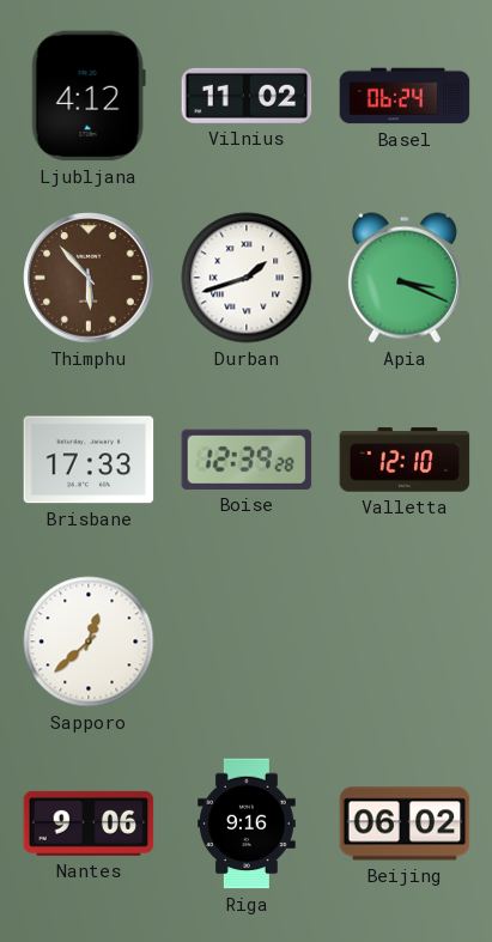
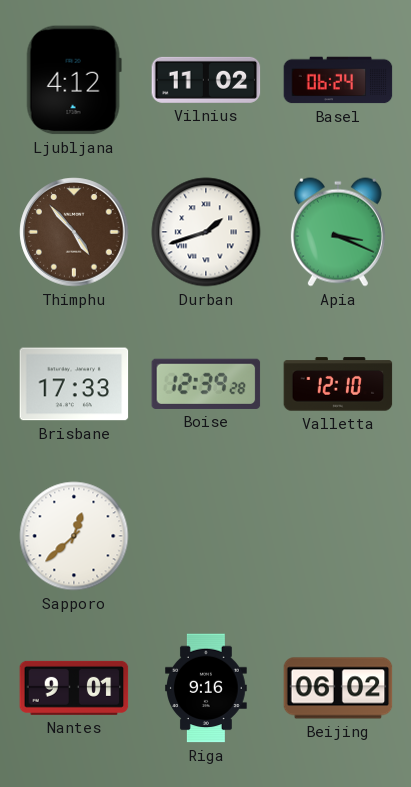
Thimphu: 5:53 -> 4:53 (74, 232)
Nantes: 9:06 -> 9:01 (74, 688)
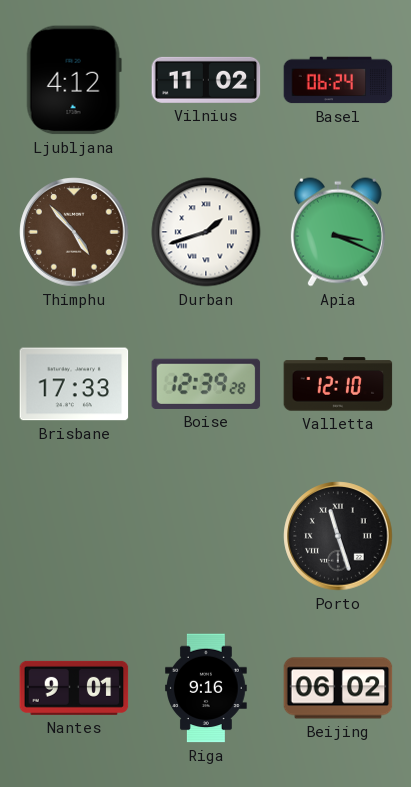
Sapporo: 12:38 -> none (74, 536)
Porto: none -> 11:27 (338, 536)
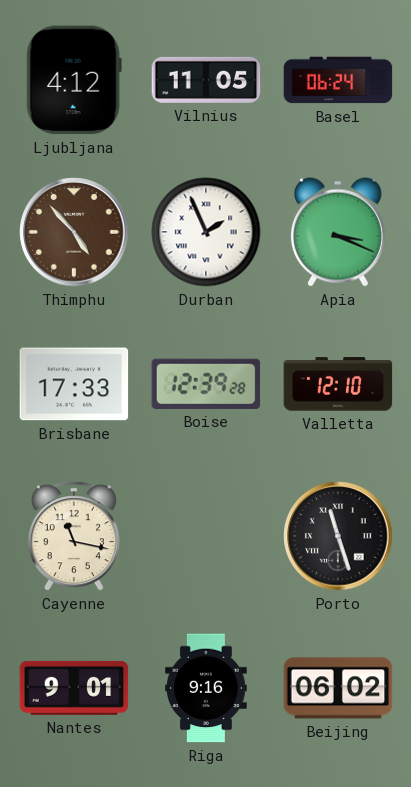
Vilnius: 11:02 -> 11:05 (206, 80)
Durban: 1:42 -> 1:56 (206, 232)
Cayenne: none -> 11:17 (74, 536)
